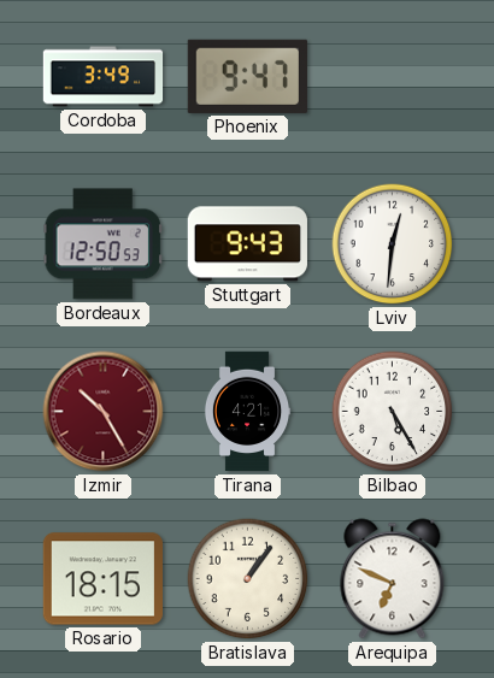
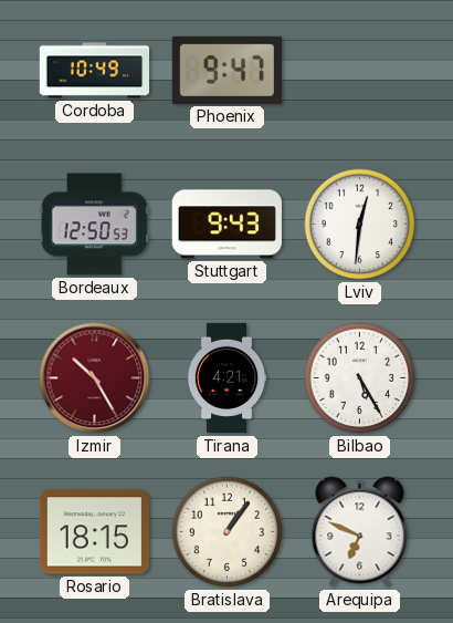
Cordoba: 3:49 -> 10:49 (95, 71)
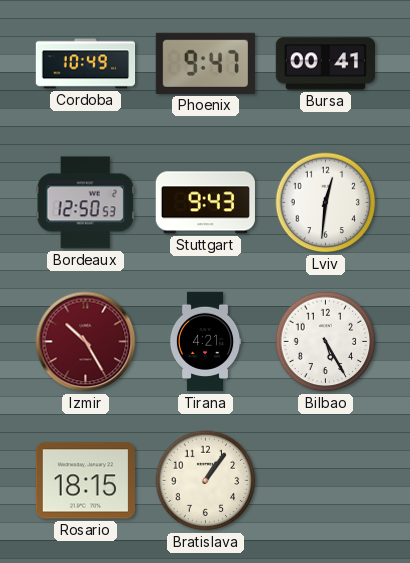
Bursa: none -> 00:41 (326, 64)
Arequipa: 6:49 -> none (360, 532)
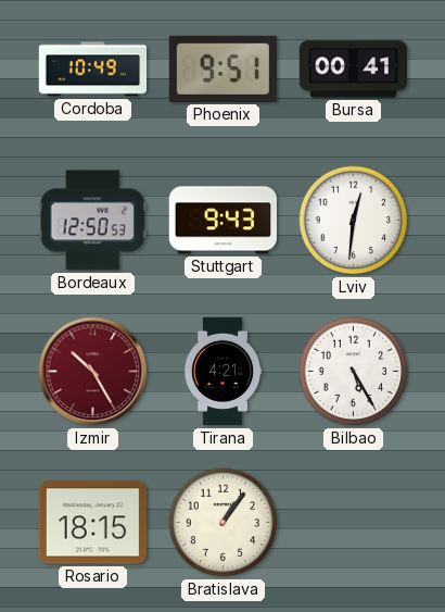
Phoenix: 9:47 -> 9:51 (223, 68)
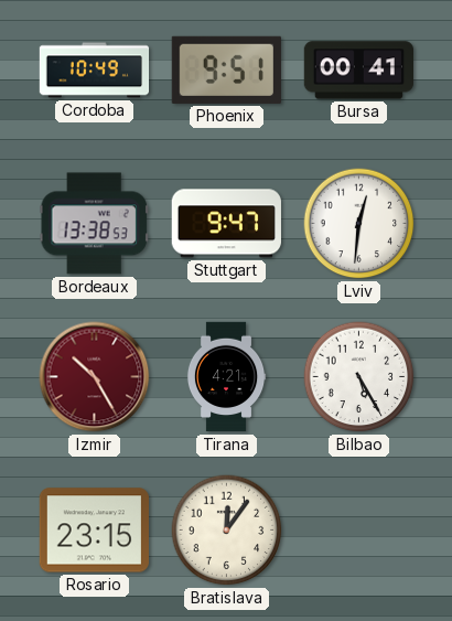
Bordeaux: 12:50 -> 13:38 (94, 224)
Stuttgart: 9:43 -> 9:47 (226, 224)
Rosario: 18:15 -> 23:15 (94, 531)
Bratislava: 1:06 -> 12:06 (227, 531)
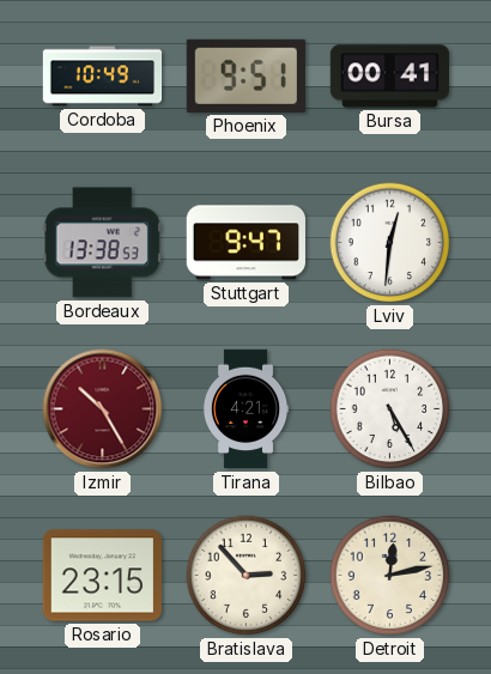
Bratislava: 12:06 -> 2:53 (247, 576)
Detroit: none -> 12:13 (390, 576)
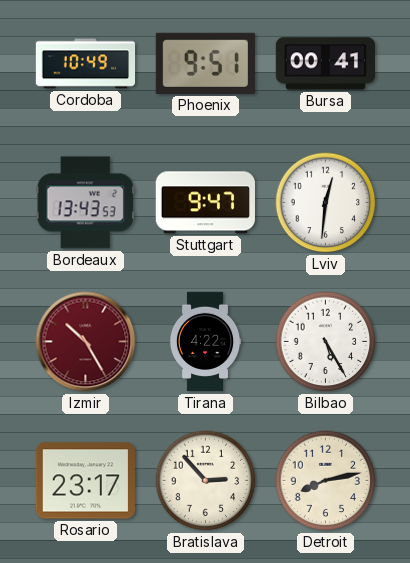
Bordeaux: 13:38 -> 13:43 (85, 203)
Tirana: 4:21 -> 4:22 (205, 342)
Rosario: 23:15 -> 23:17 (85, 481)
Detroit: 12:13 -> 8:13 (326, 481)
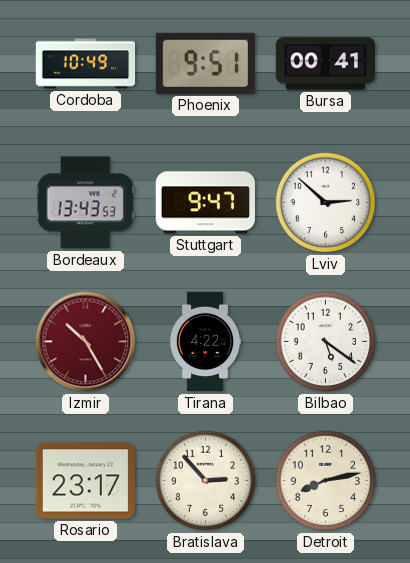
Lviv: 12:31 -> 2:52 (326, 203)
Bilbao: 5:25 -> 5:21 (326, 342)
